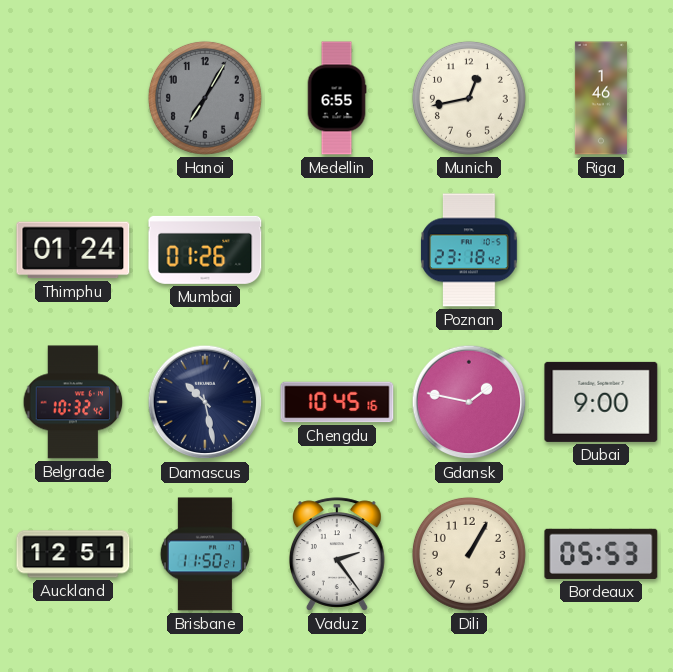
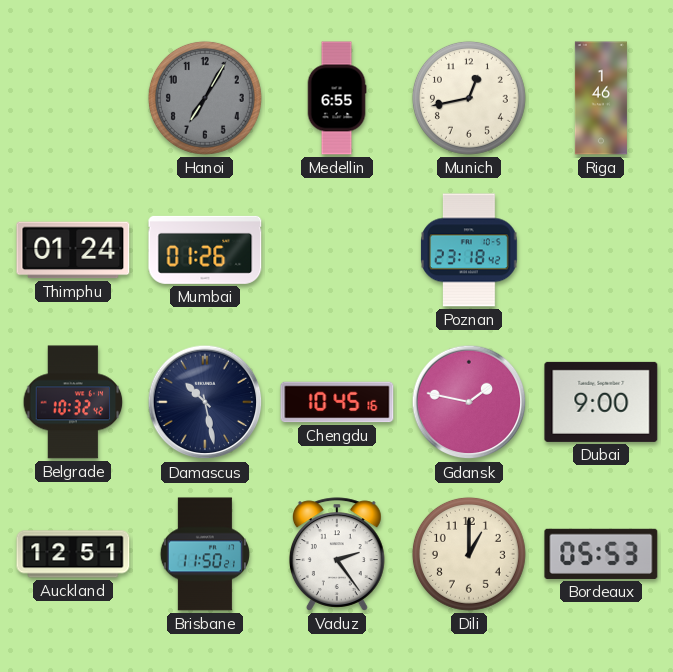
Dili: 1:05 -> 1:00 (469, 554)
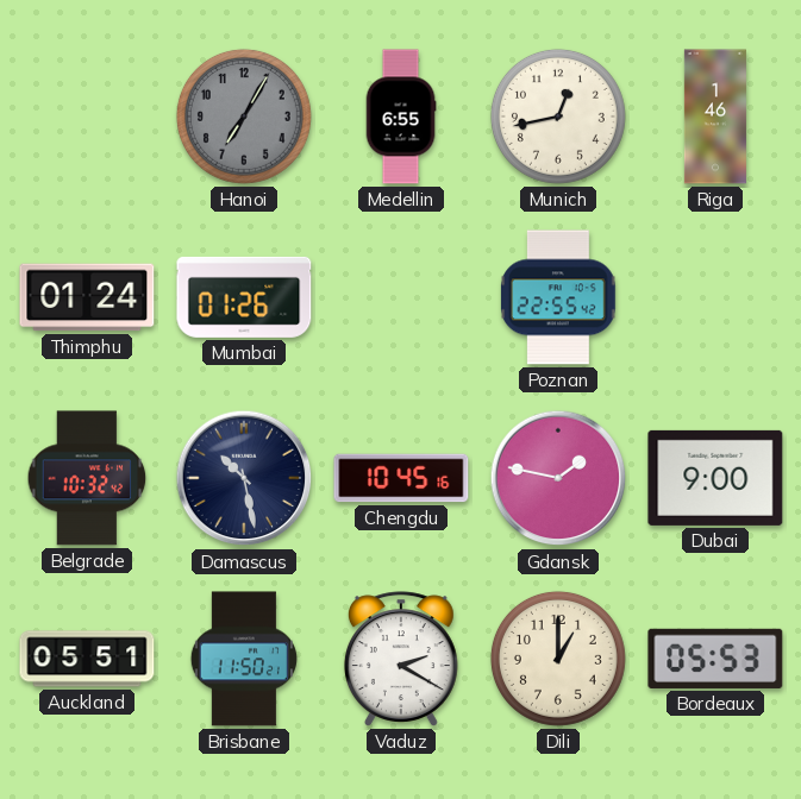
Poznan: 23:18 -> 22:55 (559, 297)
Auckland: 12:51 -> 05:51 (87, 659)
Vaduz: 2:24 -> 2:20 (401, 659)
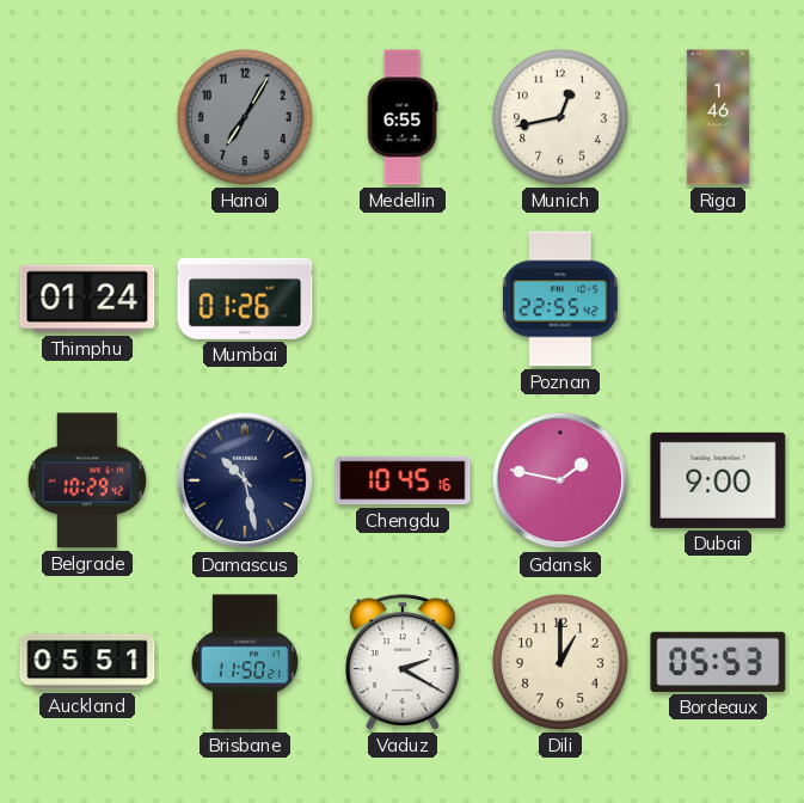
Belgrade: 10:32 -> 10:29 (87, 480)
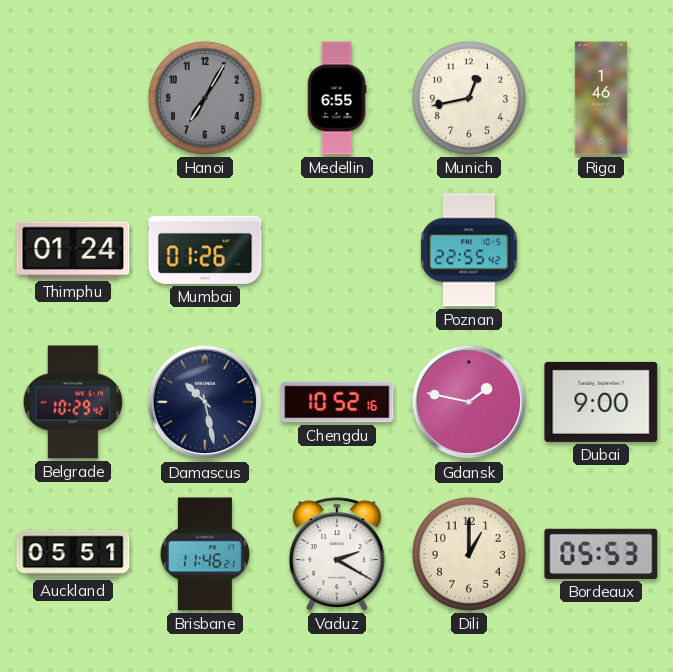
Chengdu: 10:45 -> 10:52 (337, 402)
Brisbane: 11:50 -> 11:46 (205, 554)
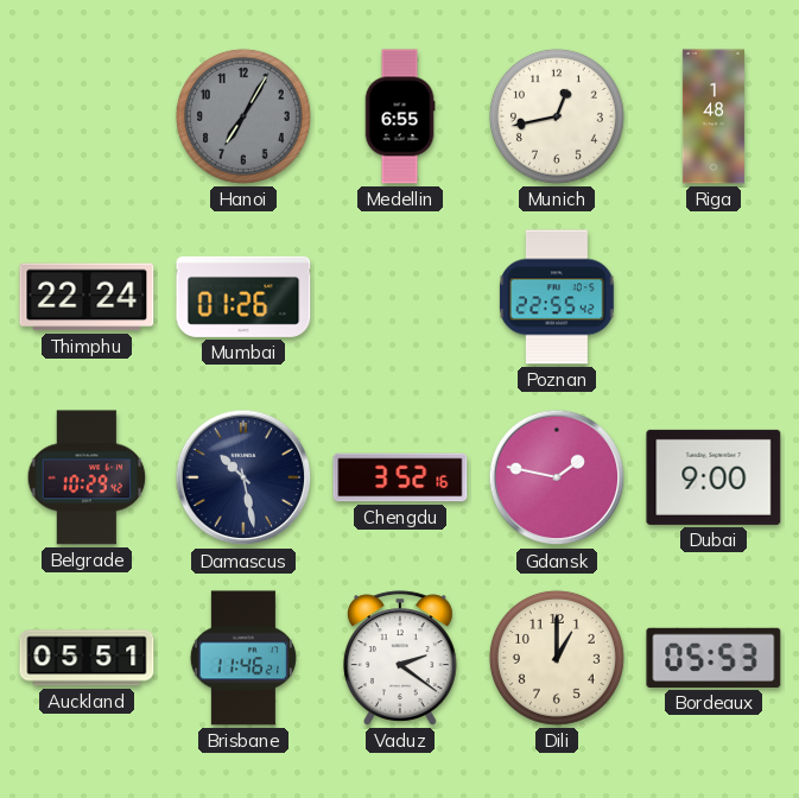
Riga: 1:46 -> 1:48 (714, 116)
Thimphu: 01:24 -> 22:24 (87, 297)
Chengdu: 10:52 -> 3:52 (400, 477)
Vaduz: 2:20 -> 2:21 (400, 658)
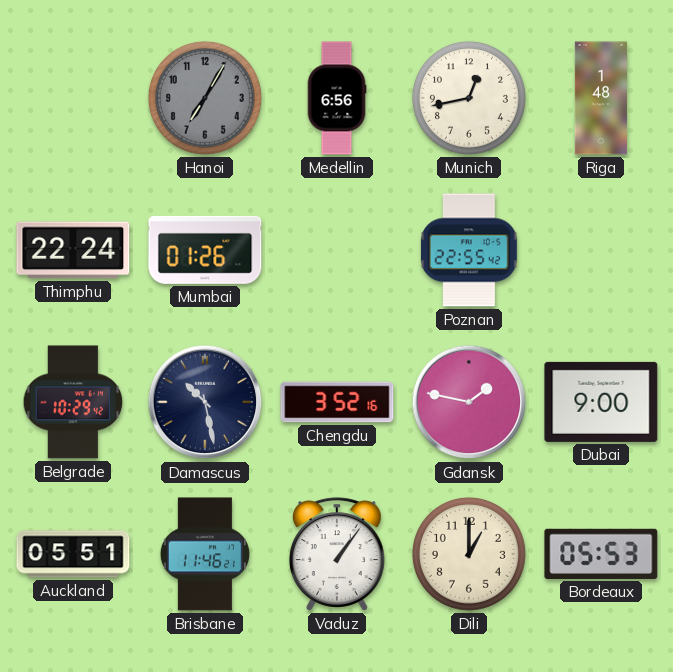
Medellin: 6:55 -> 6:56 (337, 98)
Vaduz: 2:21 -> 1:06 (337, 554)
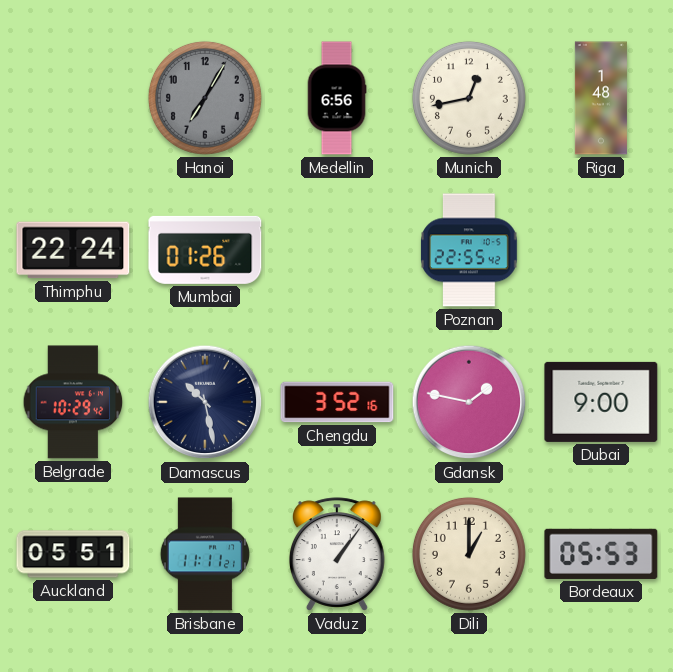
Brisbane: 11:46 -> 11:11 (205, 554)
